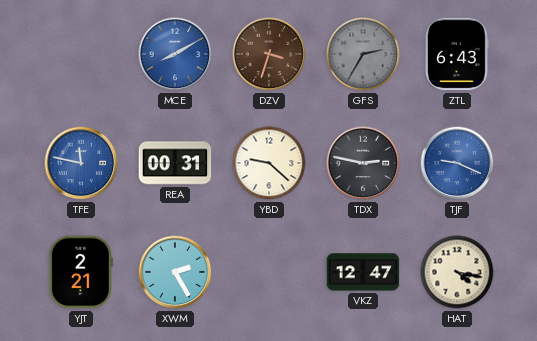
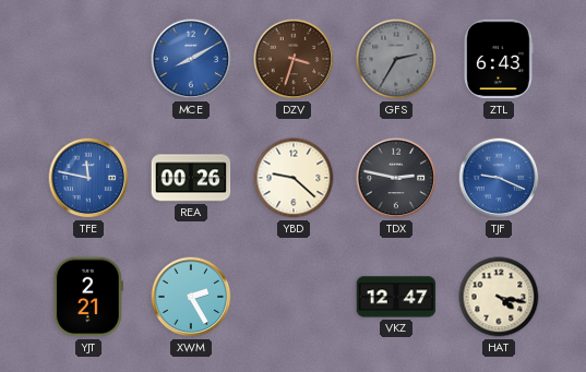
REA: 00:31 -> 00:26 (191, 178)
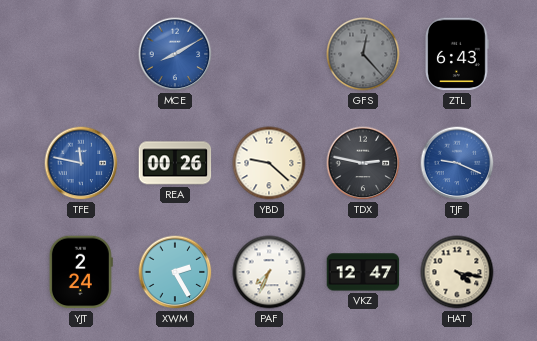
DZV: 3:33 -> none (294, 59)
GFS: 2:35 -> 12:23 (363, 54)
YJT: 2:21 -> 2:24 (81, 272)
PAF: none -> 7:34 (269, 272)
